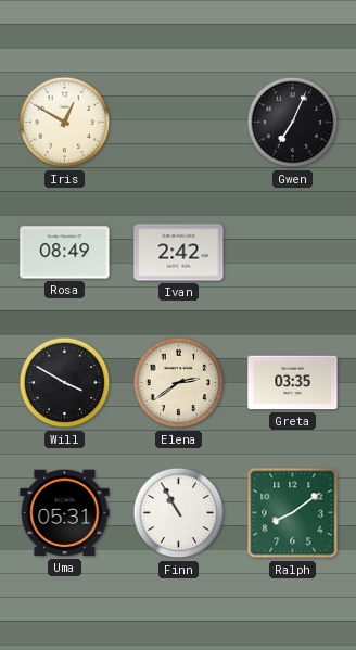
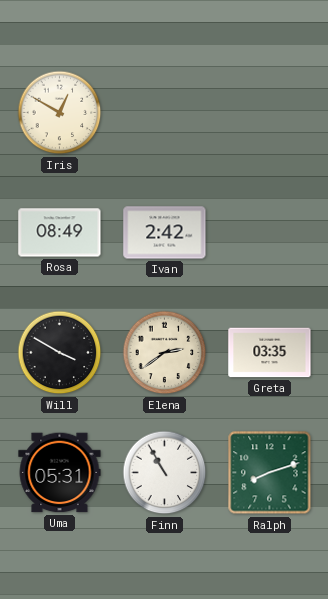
Gwen: 7:04 -> none (293, 123)
Ralph: 8:09 -> 8:12 (270, 473)
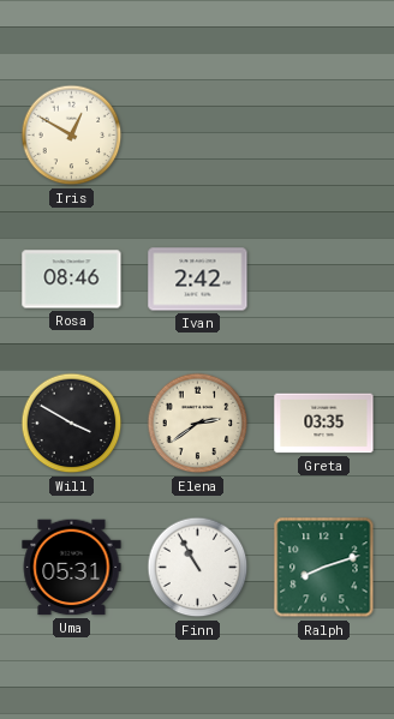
Rosa: 08:49 -> 08:46 (72, 280)
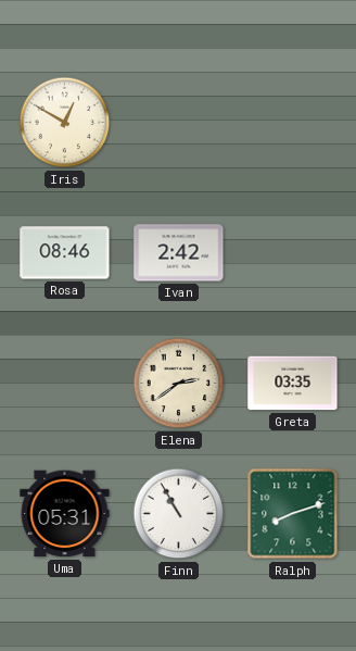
Will: 3:50 -> none (72, 424)
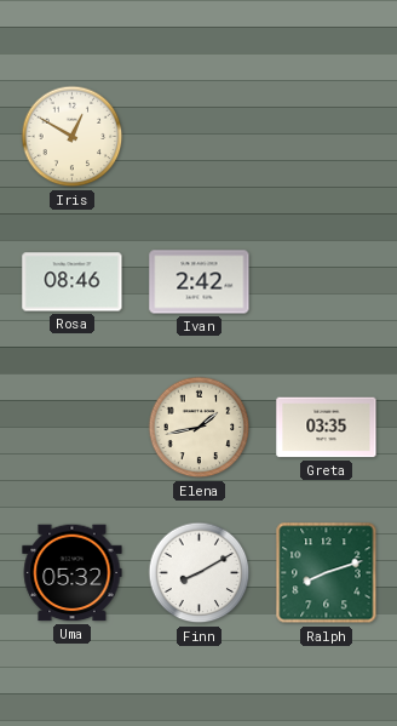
Elena: 2:39 -> 1:43 (200, 428)
Uma: 05:31 -> 05:32 (73, 573)
Finn: 10:55 -> 8:10 (200, 573)
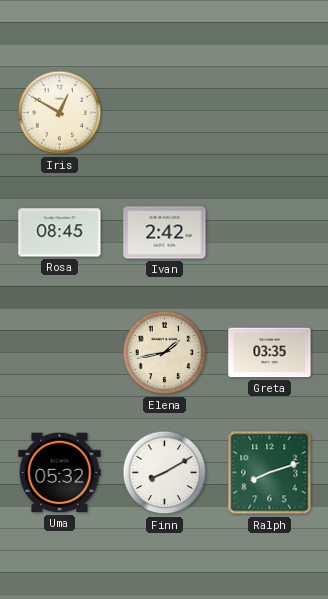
Rosa: 08:46 -> 08:45 (60, 233)
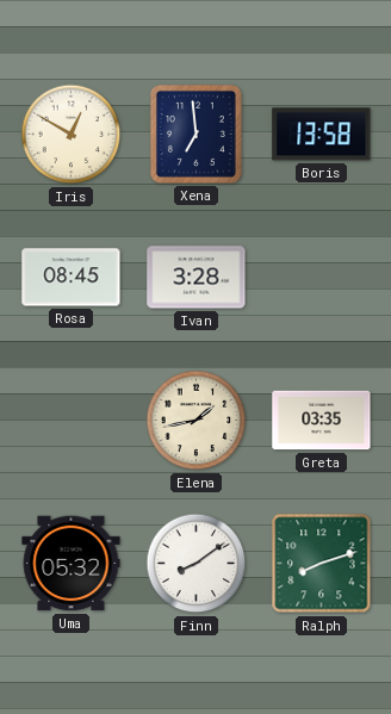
Xena: none -> 6:59 (195, 134)
Boris: none -> 13:58 (322, 135)
Ivan: 2:42 -> 3:28 (197, 278)
Finn: 8:10 -> 8:09 (197, 564)
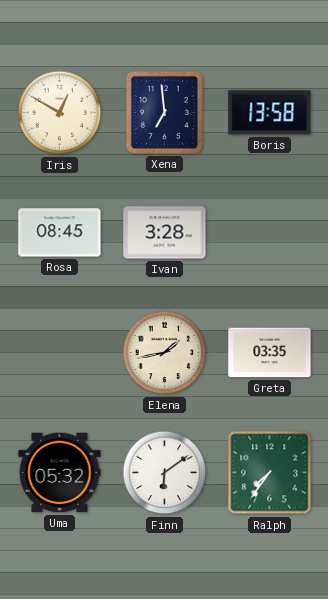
Finn: 8:09 -> 6:09 (165, 473)
Ralph: 8:12 -> 7:36 (270, 473)
